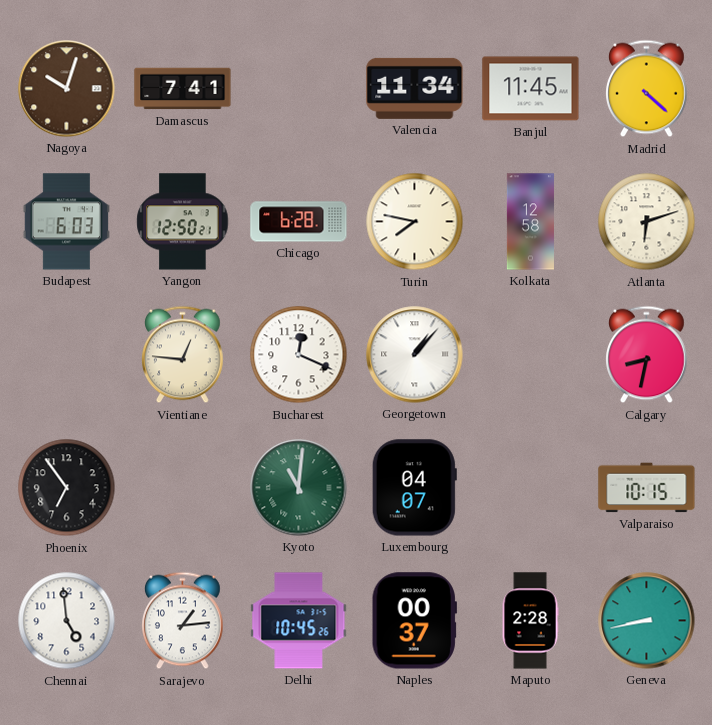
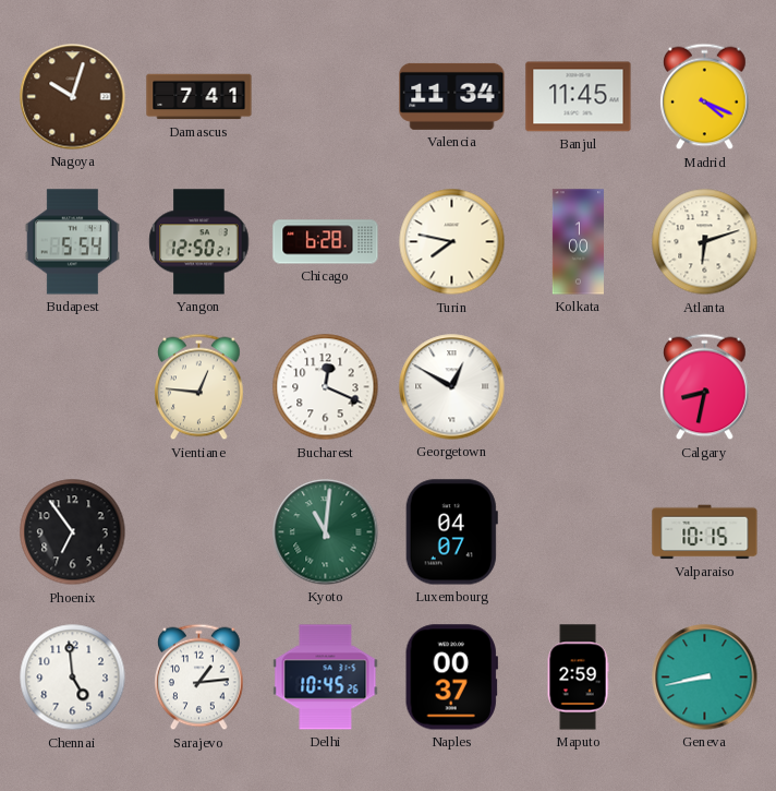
Madrid: 4:22 -> 4:19 (705, 97)
Budapest: 6:03 -> 5:54 (72, 242)
Kolkata: 12:58 -> 1:00 (578, 242)
Georgetown: 1:07 -> 12:50 (452, 387)
Maputo: 2:28 -> 2:59 (578, 678)
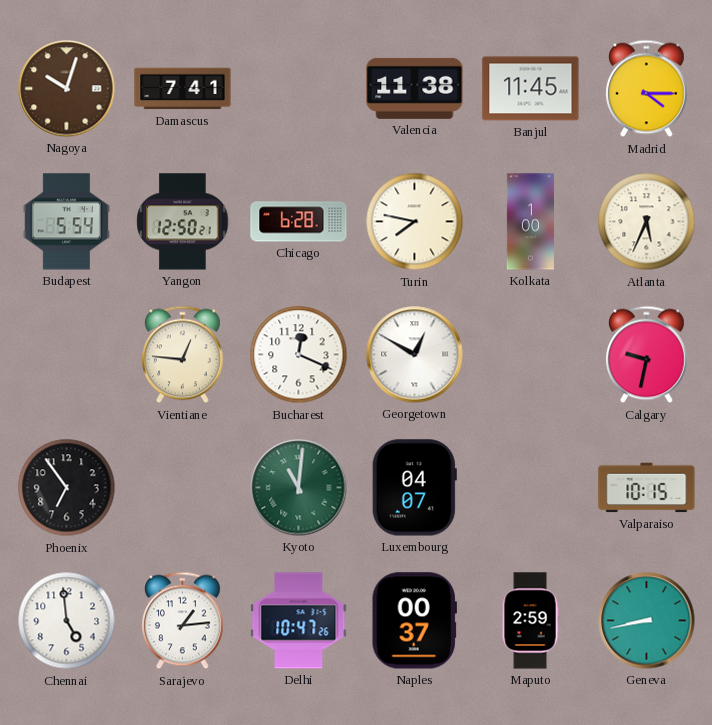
Valencia: 11:34 -> 11:38 (415, 88)
Madrid: 4:19 -> 4:15 (647, 89)
Atlanta: 6:12 -> 5:34 (647, 222)
Calgary: 8:32 -> 9:32 (647, 355)
Delhi: 10:45 -> 10:47 (299, 621)
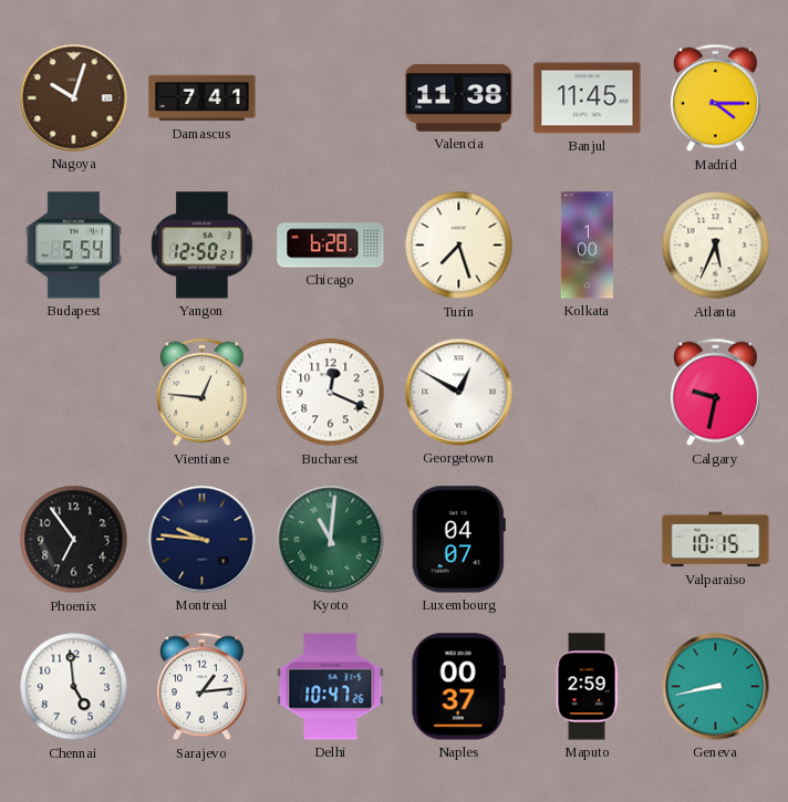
Turin: 7:47 -> 7:27 (459, 246)
Montreal: none -> 9:46 (203, 540)
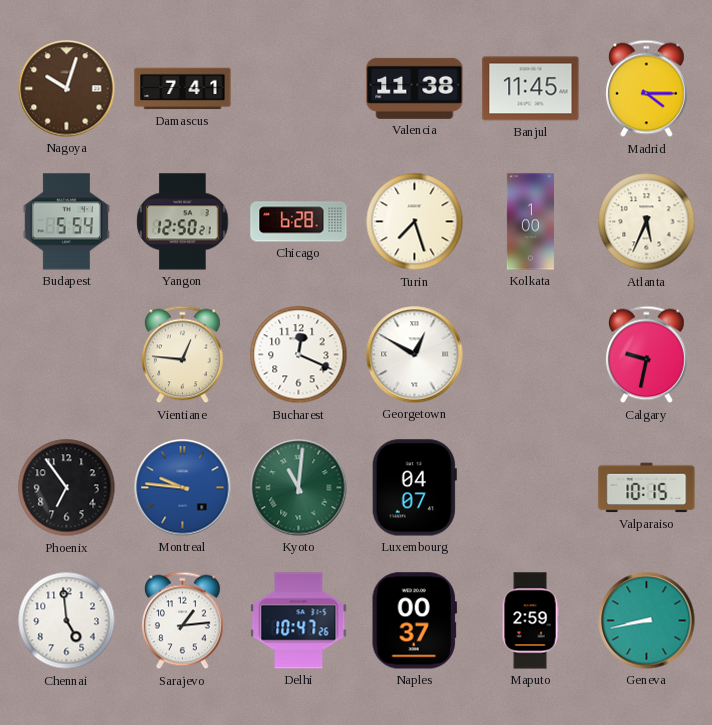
Montreal dial: navy -> blue (183, 488)
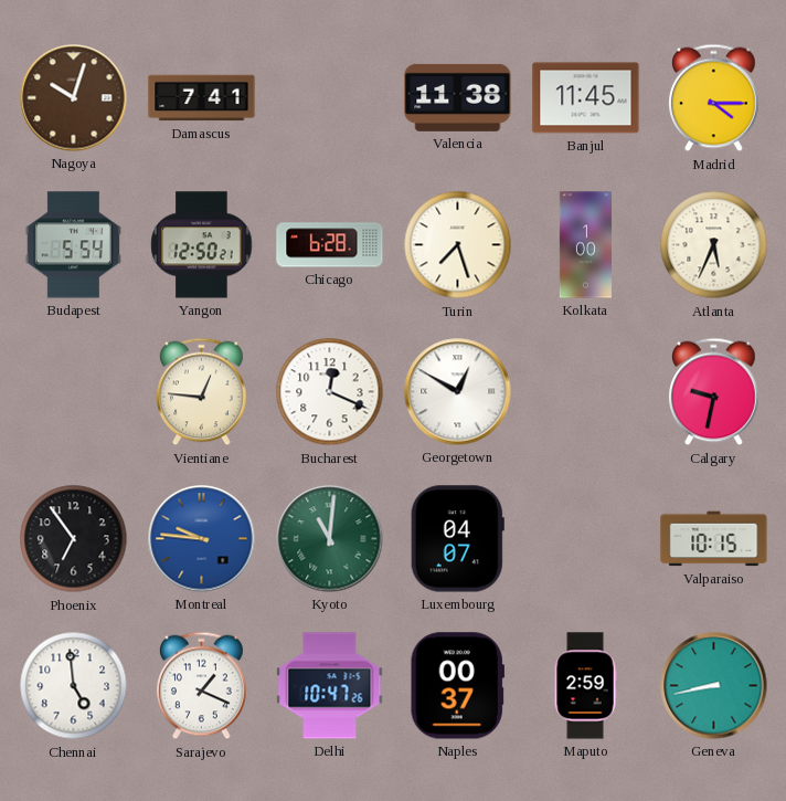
Sarajevo: 1:14 -> 1:19 (202, 686)
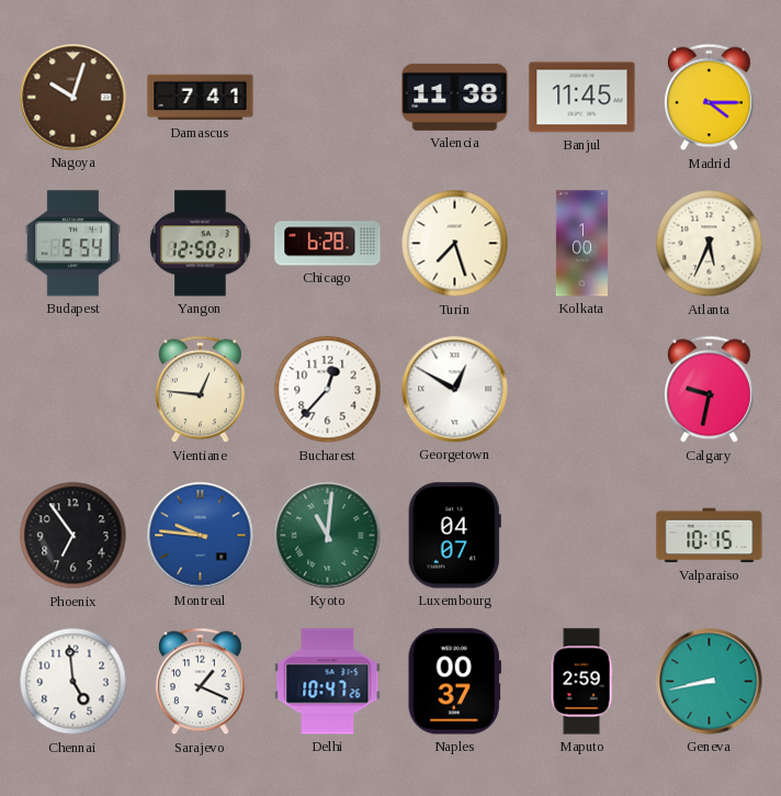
Bucharest: 12:19 -> 12:37 (328, 390)
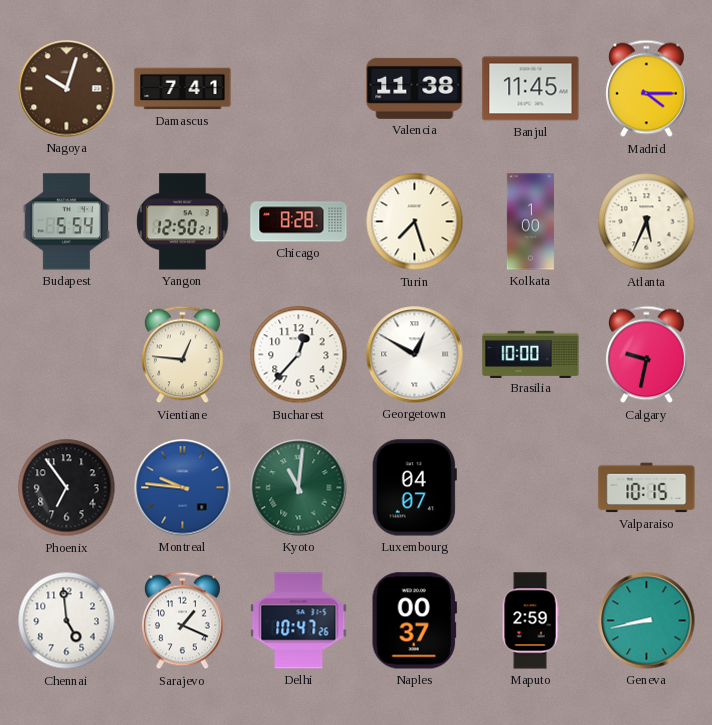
Chicago: 6:28 -> 8:28 (299, 222)
Brasilia: none -> 10:00 (531, 354)
